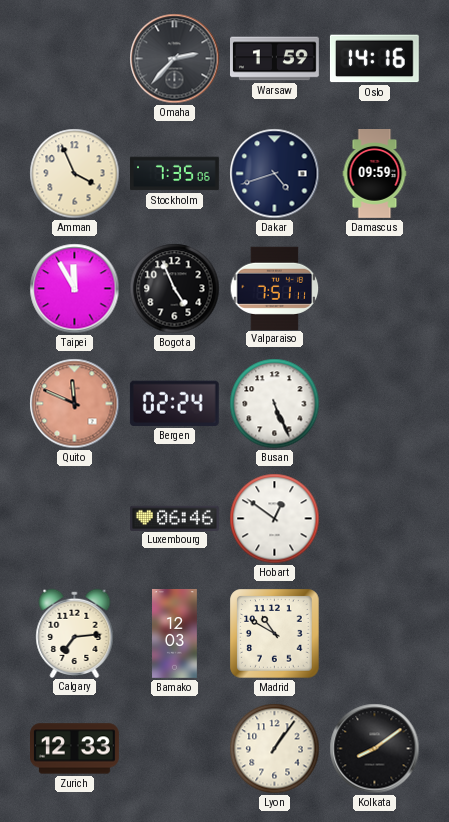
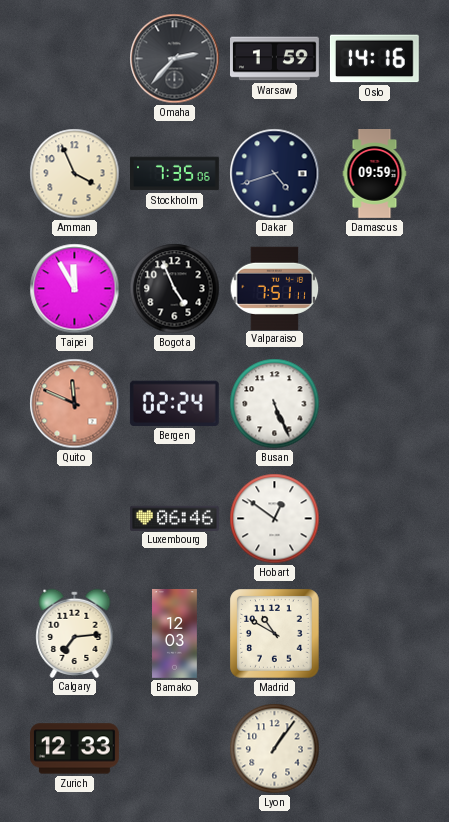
Kolkata: 8:09 -> none (375, 749)
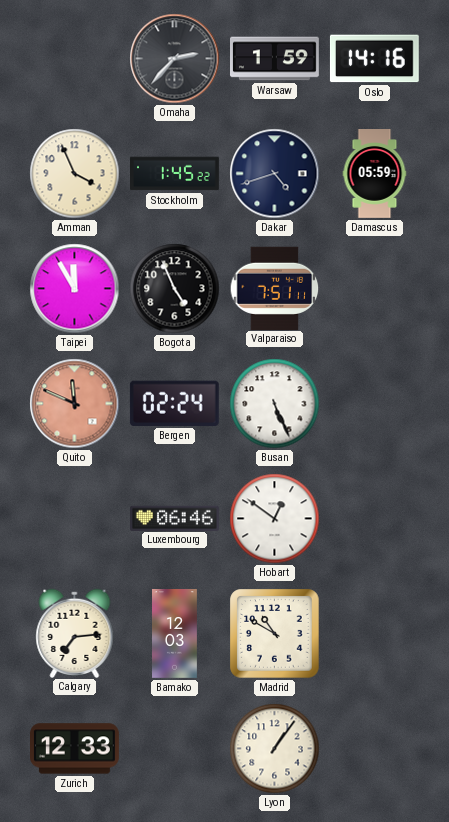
Stockholm: 7:35 -> 1:45 (175, 174)
Damascus: 09:59 -> 05:59 (375, 174)
